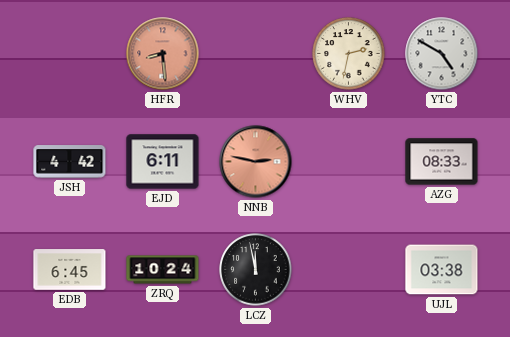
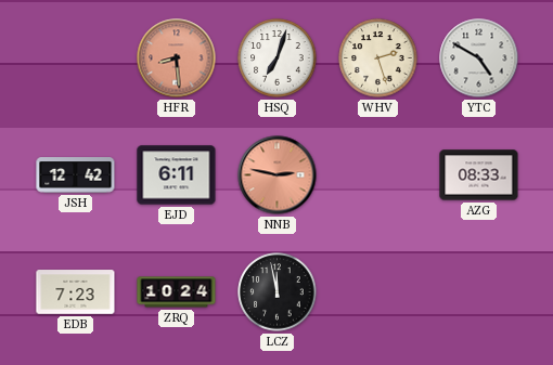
HSQ: none -> 7:03 (278, 58)
WHV: 2:32 -> 2:27 (378, 58)
JSH: 4:42 -> 12:42 (76, 175)
EDB: 6:45 -> 7:23 (76, 292)
UJL: 03:38 -> none (442, 270)
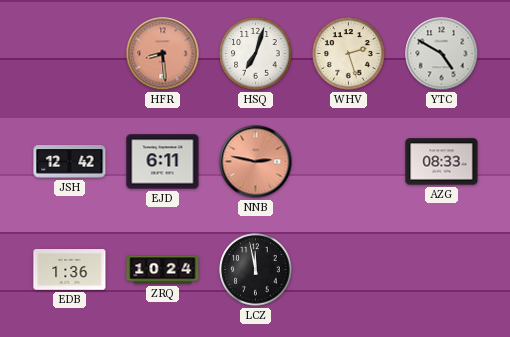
EDB: 7:23 -> 1:36 (70, 270)
